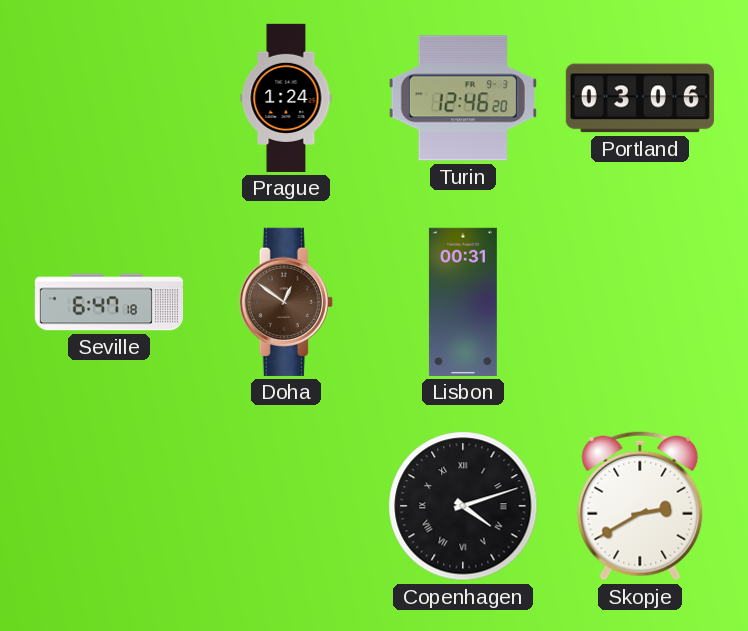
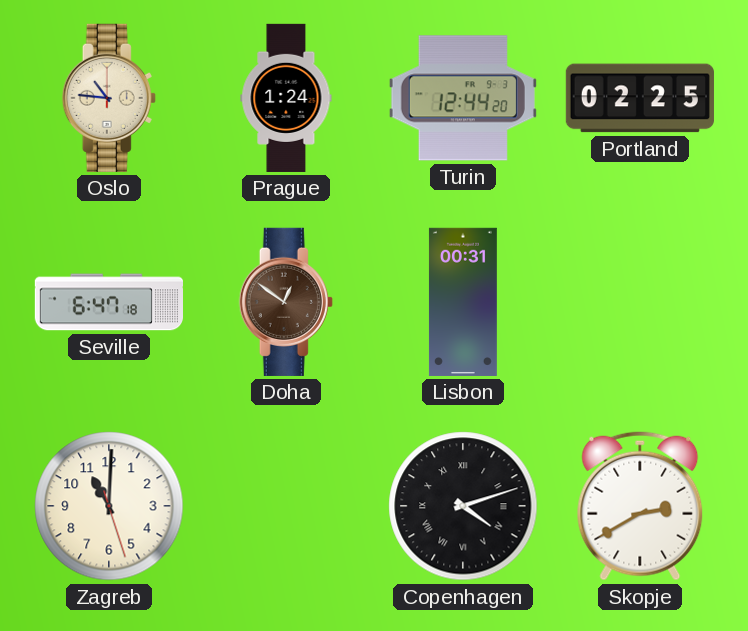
Oslo: none -> 10:46 (109, 98)
Turin: 12:46 -> 12:44 (463, 98)
Portland: 03:06 -> 02:25 (640, 98)
Zagreb: none -> 11:00 (109, 506)
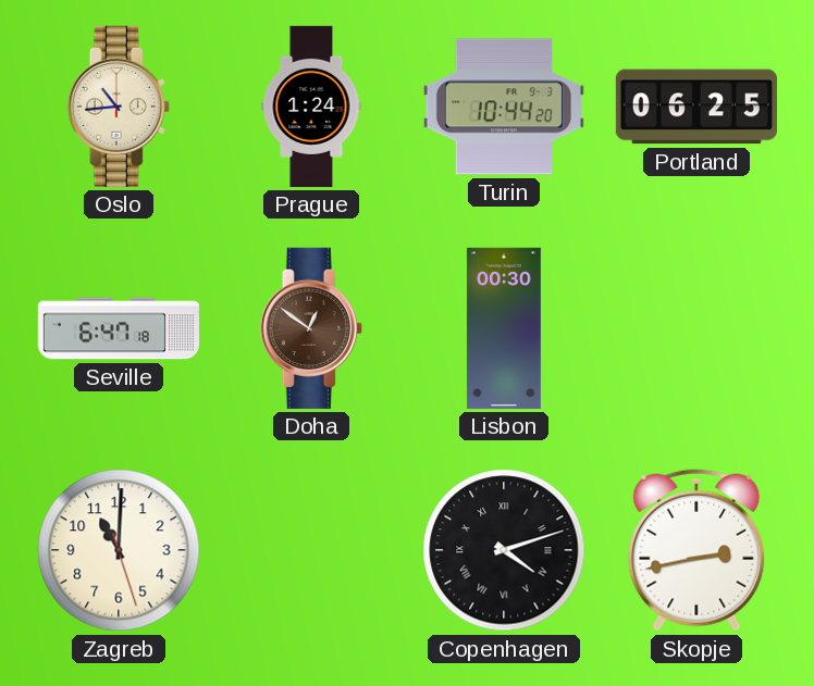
Oslo: 10:46 -> 10:44 (119, 107)
Turin: 12:44 -> 10:44 (504, 107)
Portland: 02:25 -> 06:25 (696, 107)
Lisbon: 00:31 -> 00:30 (504, 328)
Skopje: 2:40 -> 2:43 (696, 550)
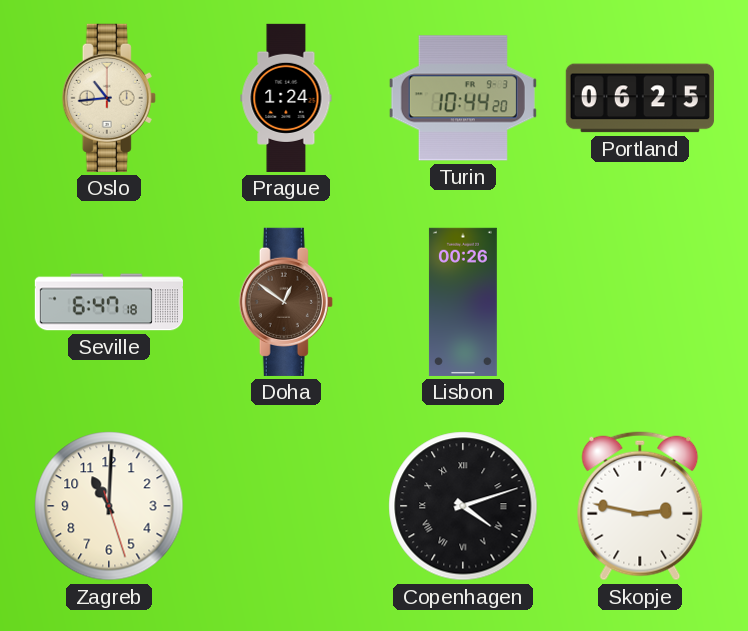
Lisbon: 00:30 -> 00:26 (463, 302)
Skopje: 2:43 -> 2:47 (640, 506)
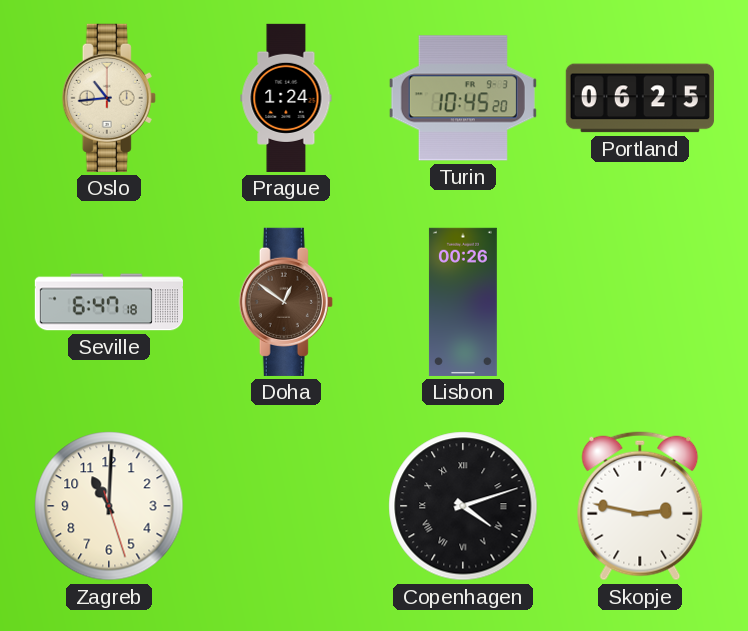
Turin: 10:44 -> 10:45 (463, 98)
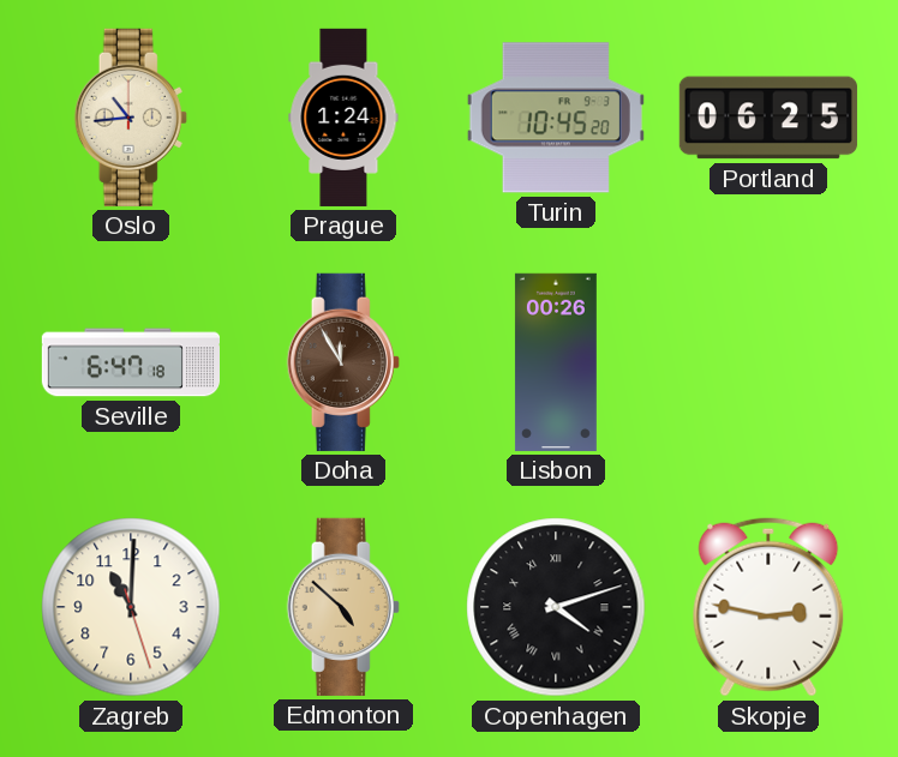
Doha: 12:51 -> 11:55 (343, 362)
Edmonton: none -> 4:52 (343, 607)
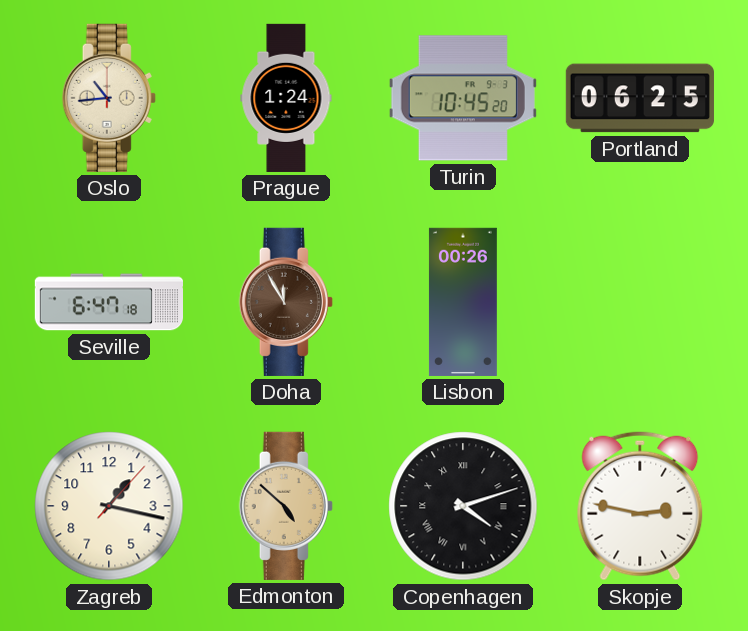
Zagreb: 11:00 -> 1:17 (109, 506)
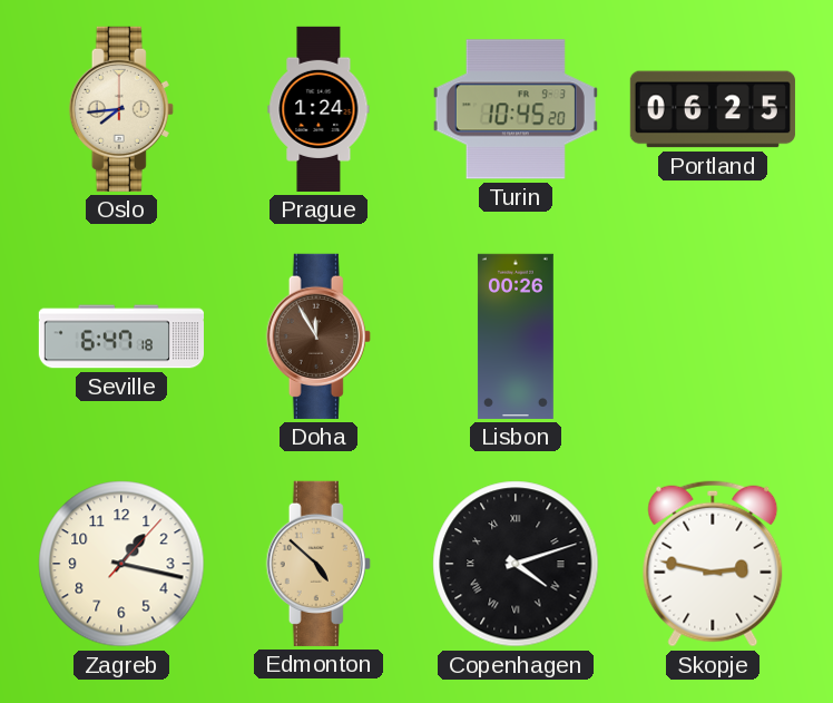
Oslo: 10:44 -> 7:44 (121, 109)
